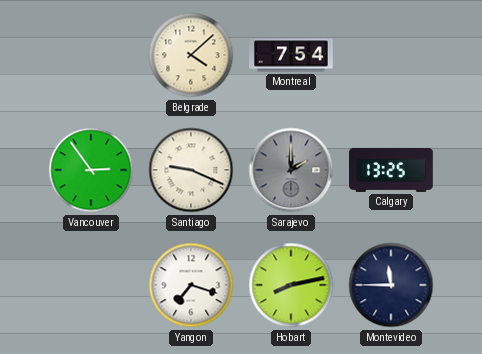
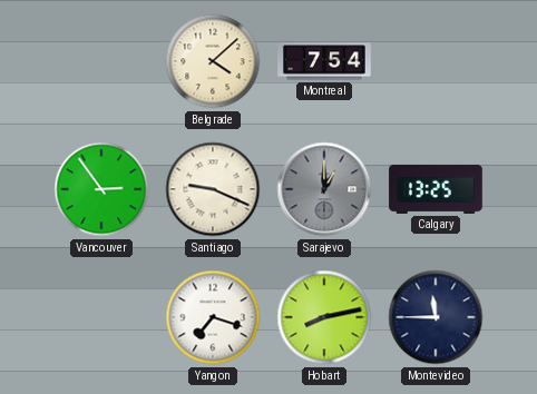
Sarajevo: 2:00 -> 1:00 (324, 189)
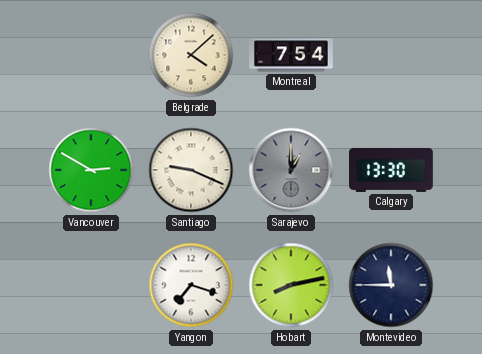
Vancouver: 2:54 -> 2:50 (91, 170)
Calgary: 13:25 -> 13:30 (391, 170)
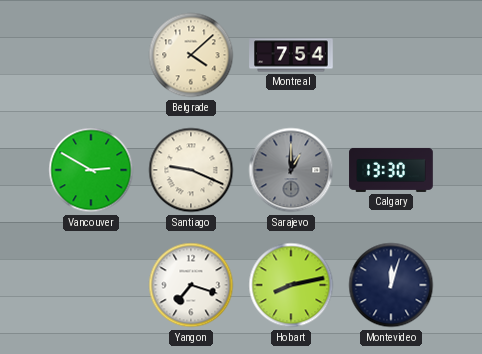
Montevideo: 11:45 -> 12:03 (391, 285)
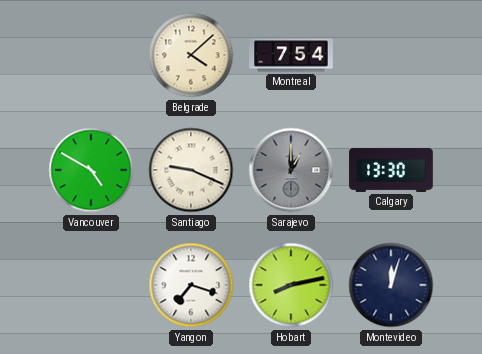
Vancouver: 2:50 -> 4:50 (91, 170)
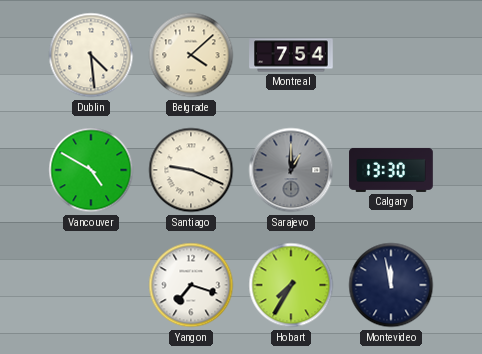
Dublin: none -> 4:29 (91, 55)
Hobart: 8:13 -> 7:35 (291, 285)
Montevideo: 12:03 -> 11:58 (391, 285)
